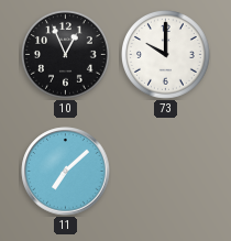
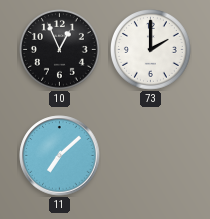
73: 10:00 -> 2:00 (151, 50)
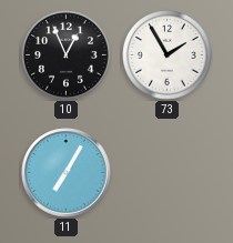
73: 2:00 -> 1:55 (168, 55)
11: 7:08 -> 7:05 (67, 173)
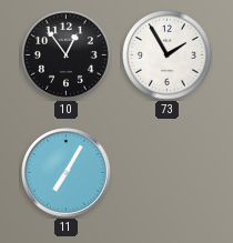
10: 12:56 -> 12:54 (67, 55)
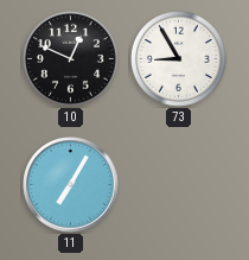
10: 12:54 -> 12:49 (71, 59)
73: 1:55 -> 8:55 (179, 59)
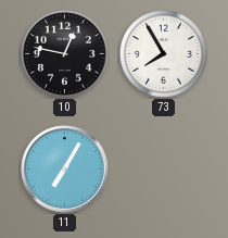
10: 12:49 -> 12:47 (65, 54)
73: 8:55 -> 7:55 (164, 54)
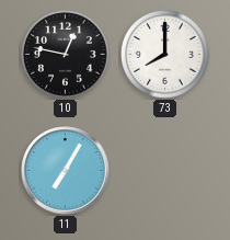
73: 7:55 -> 8:00 (165, 55)
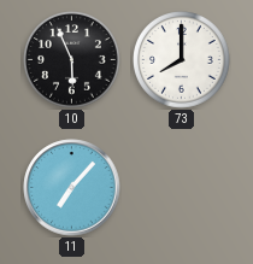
10: 12:47 -> 5:56 (72, 60)
11: 7:05 -> 7:07 (72, 188)
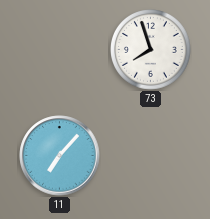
10: 5:56 -> none (72, 60)
73: 8:00 -> 7:57 (151, 50)
